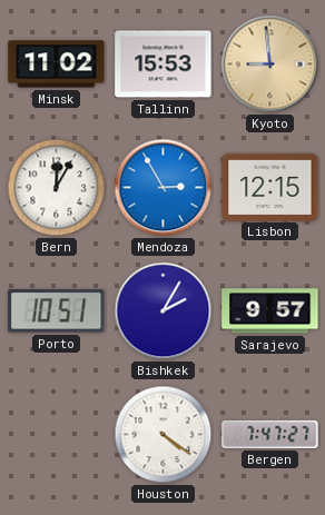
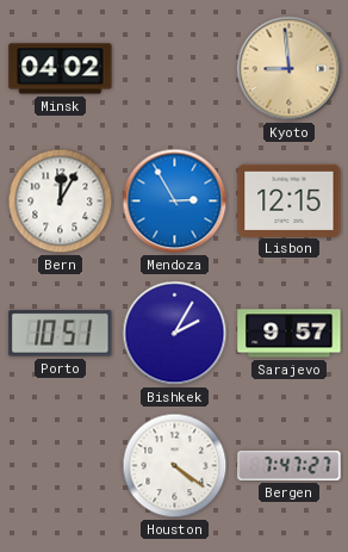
Minsk: 11:02 -> 04:02 (61, 69)
Tallinn: 15:53 -> none (164, 65)
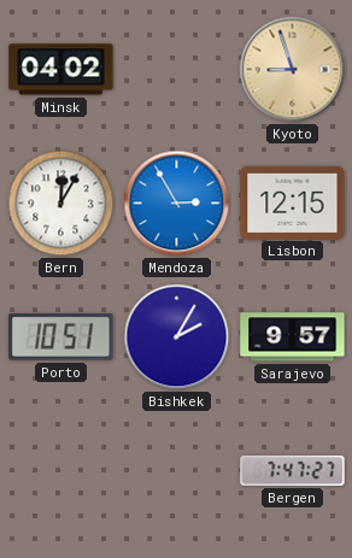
Kyoto: 8:59 -> 8:57 (293, 70)
Houston: 4:21 -> none (175, 466)
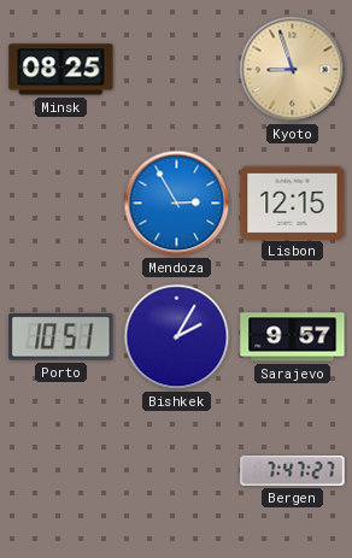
Minsk: 04:02 -> 08:25 (61, 70)
Bern: 12:05 -> none (61, 204)
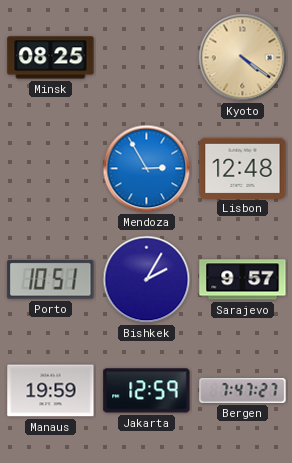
Kyoto: 8:57 -> 4:21 (243, 58)
Lisbon: 12:15 -> 12:48 (243, 168)
Manaus: none -> 19:59 (51, 391)
Jakarta: none -> 12:59 (147, 391)
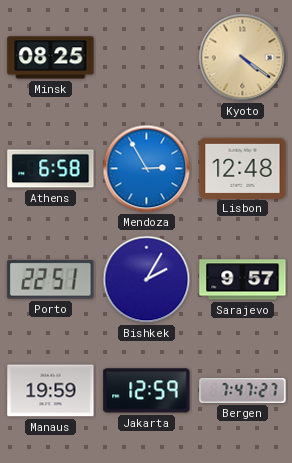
Athens: none -> 6:58 (51, 169)
Porto: 10:51 -> 22:51 (51, 280)
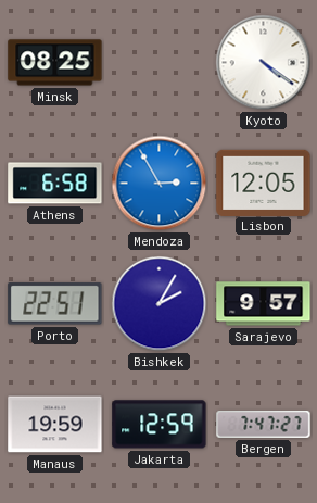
Kyoto dial: champagne -> white (264, 63)
Lisbon: 12:48 -> 12:05 (264, 183)
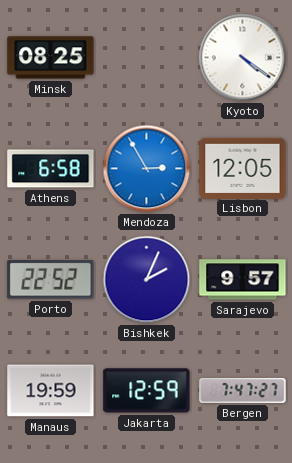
Porto: 22:51 -> 22:52 (51, 280)
Bishkek: 2:05 -> 2:04 (147, 280)
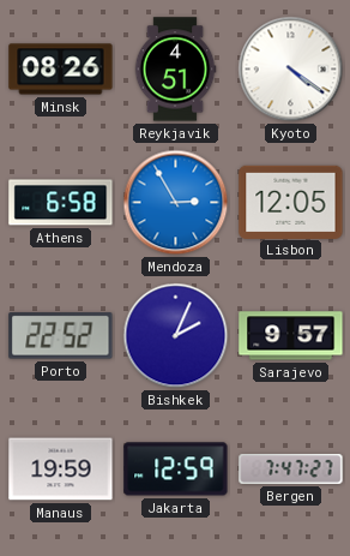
Minsk: 08:25 -> 08:26 (61, 70)
Reykjavik: none -> 4:51 (175, 70)
